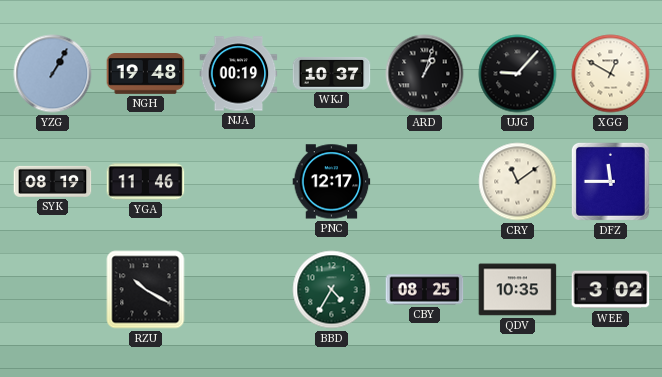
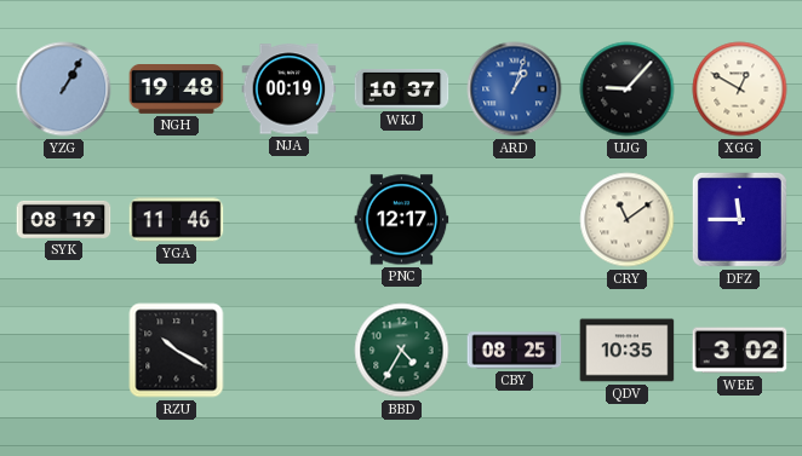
ARD dial: black -> blue (515, 90)
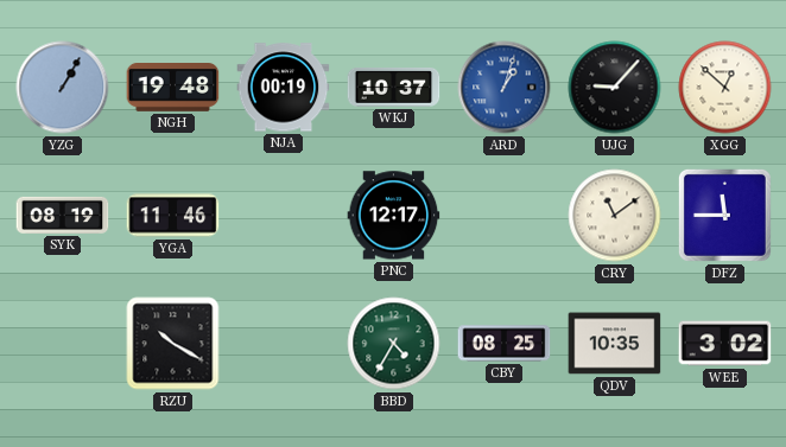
XGG: 12:50 -> 12:52 (725, 88)
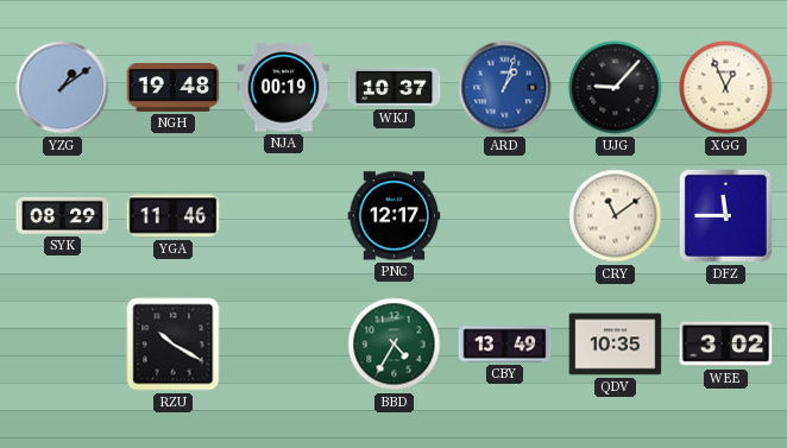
YZG: 1:05 -> 1:09 (63, 88)
XGG: 12:52 -> 12:56 (726, 88)
SYK: 08:19 -> 08:29 (63, 215)
CBY: 08:25 -> 13:49 (505, 345)
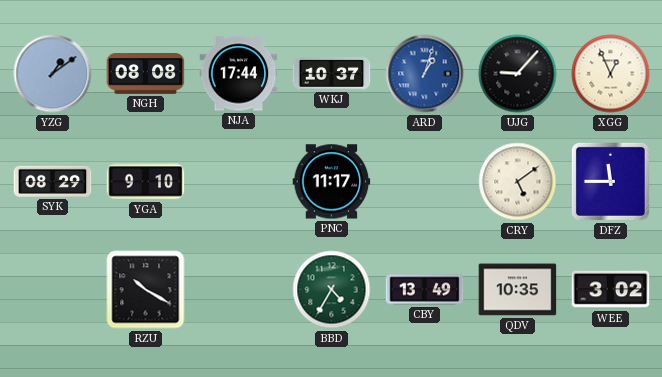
NGH: 19:48 -> 08:08 (146, 74)
NJA: 00:19 -> 17:44 (239, 74)
YGA: 11:46 -> 9:10 (146, 182)
PNC: 12:17 -> 11:17 (332, 182)
CRY: 11:09 -> 5:09 (518, 182)
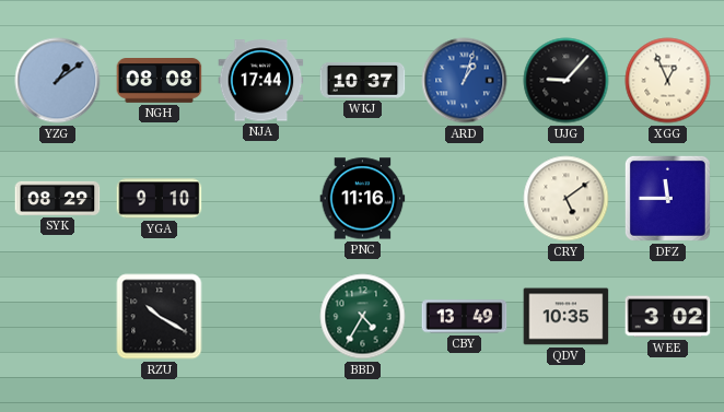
PNC: 11:17 -> 11:16 (363, 199)
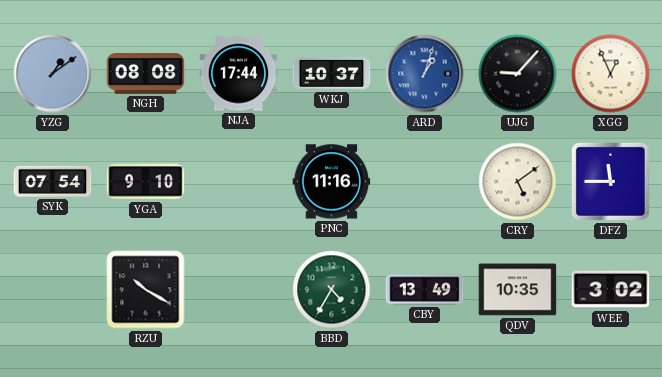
SYK: 08:29 -> 07:54 (53, 181)
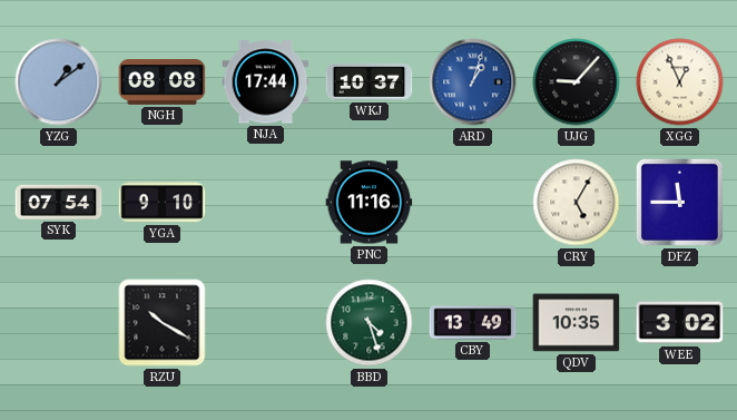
CRY: 5:09 -> 5:05 (577, 203)
BBD: 4:35 -> 4:27 (370, 323)
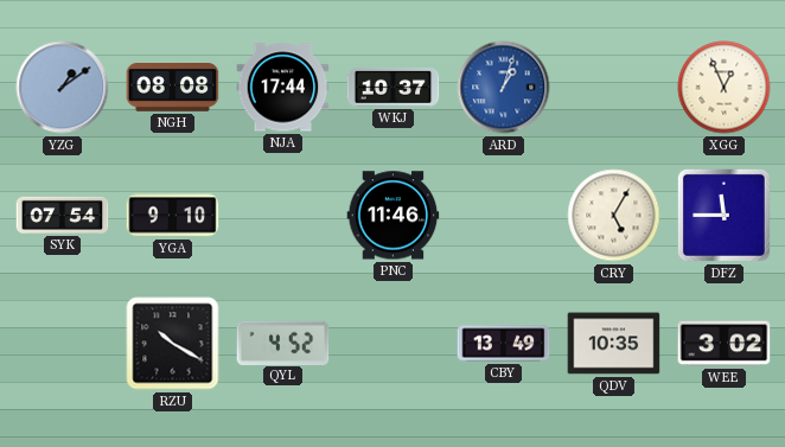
UJG: 9:07 -> none (577, 82)
PNC: 11:16 -> 11:46 (394, 216)
QYL: none -> 4:52 (283, 343)
BBD: 4:27 -> none (370, 323)
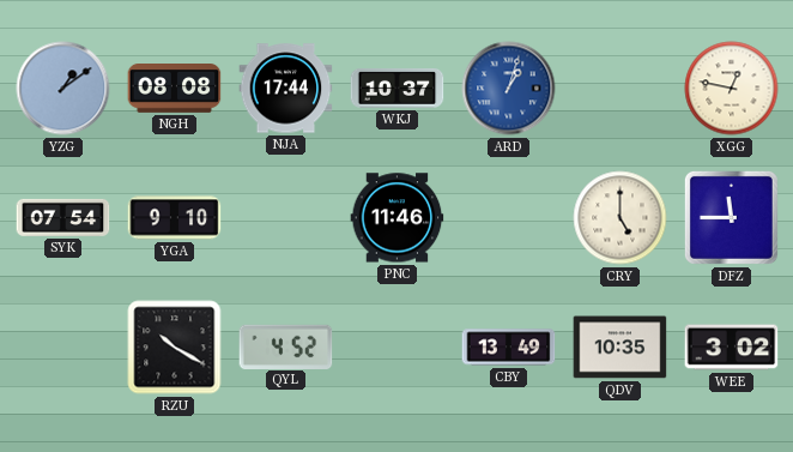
XGG: 12:56 -> 12:47 (732, 89)
CRY: 5:05 -> 5:00 (621, 218)
